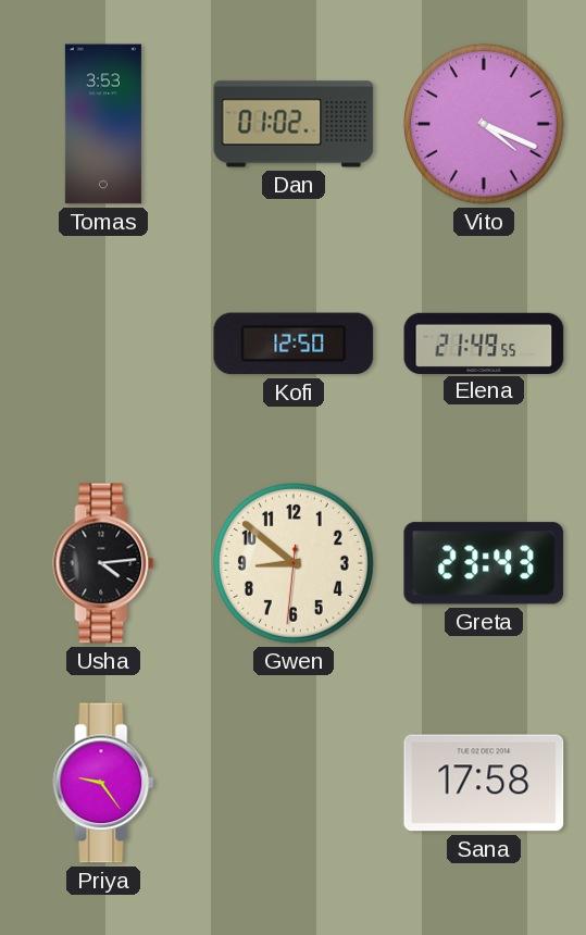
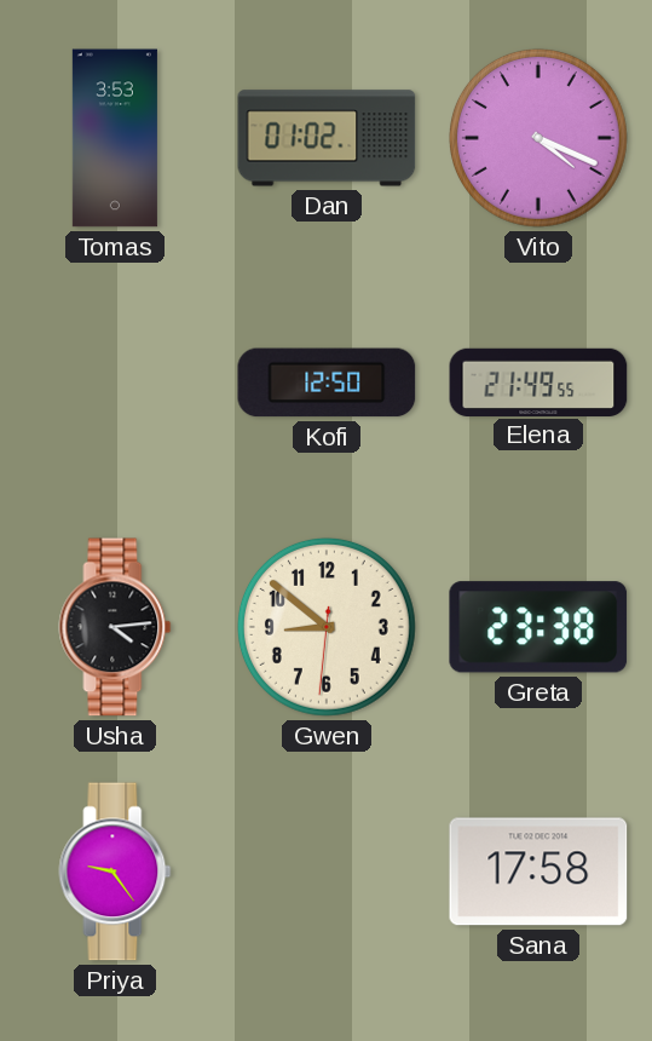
Greta: 23:43 -> 23:38 (538, 627)
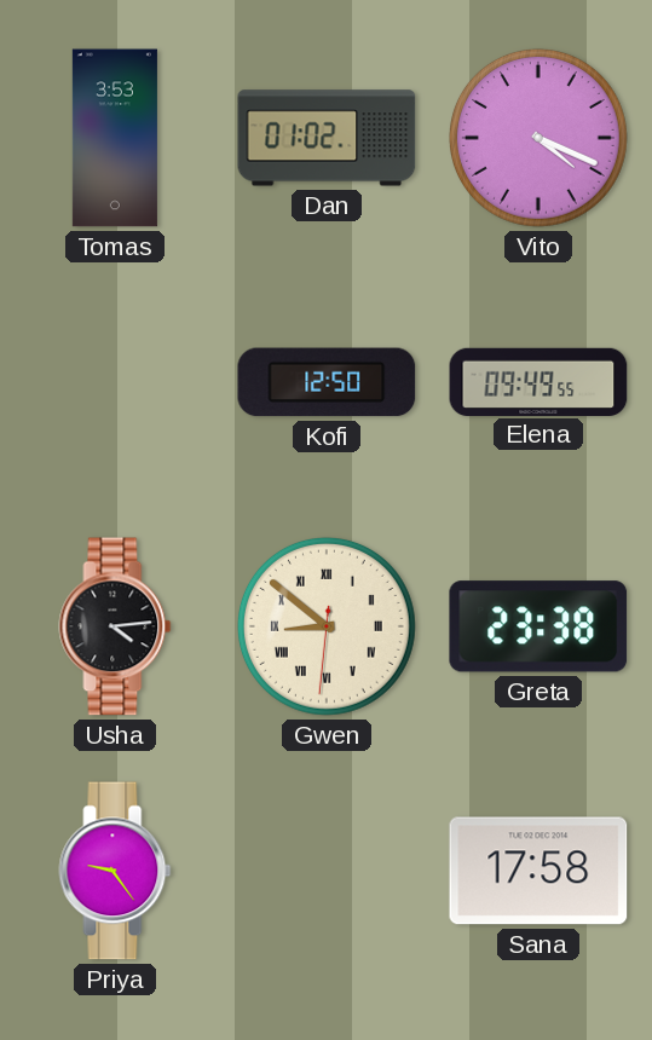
Elena: 21:49 -> 09:49 (538, 381)
Gwen numerals: Arabic -> Roman (327, 626)
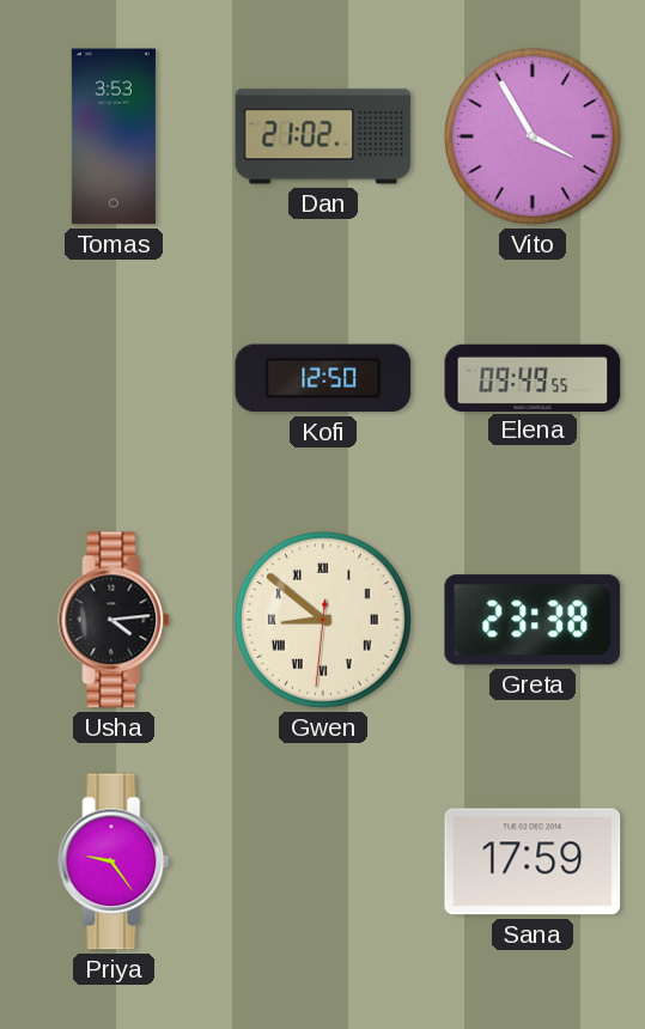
Dan: 01:02 -> 21:02 (323, 136)
Vito: 4:19 -> 3:55 (533, 136)
Sana: 17:58 -> 17:59 (533, 861)
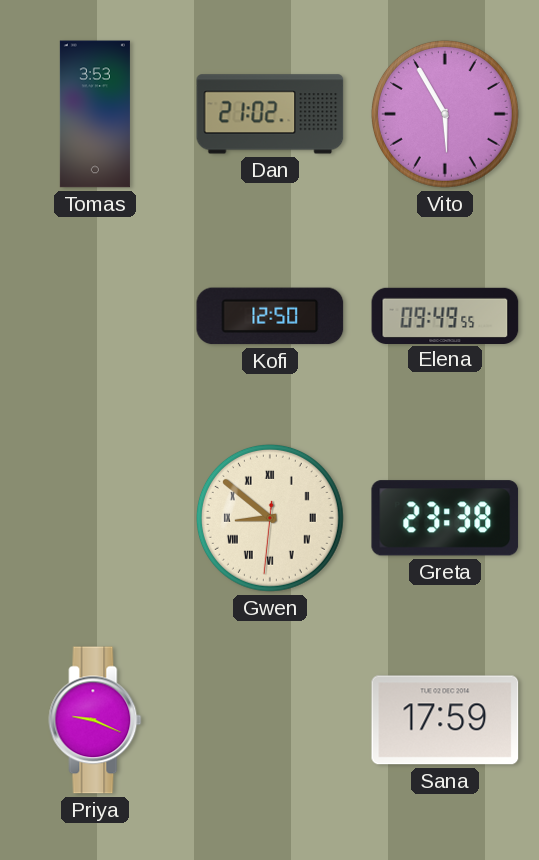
Vito: 3:55 -> 5:55 (445, 114)
Usha: 4:14 -> none (114, 620)
Priya: 9:24 -> 9:19 (95, 720)
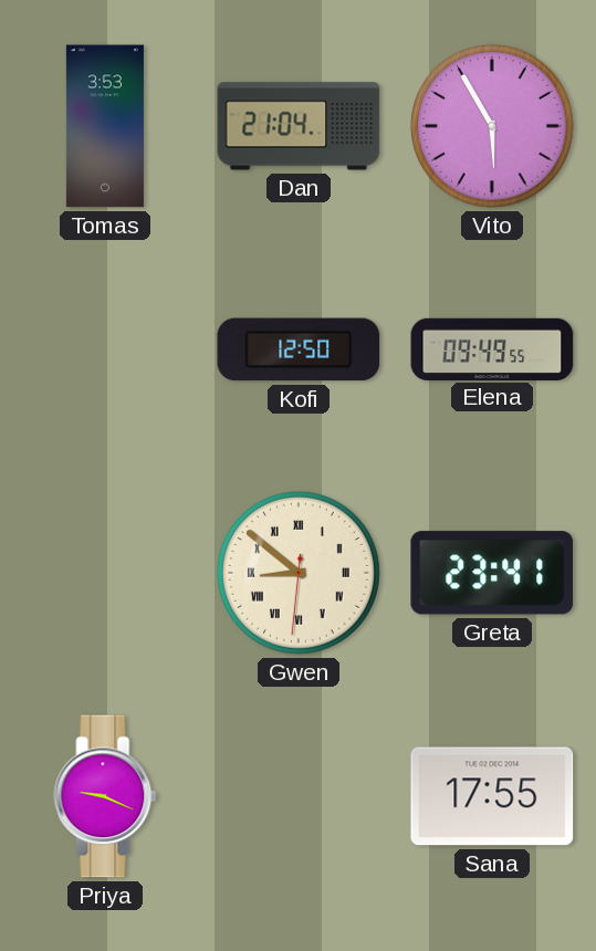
Dan: 21:02 -> 21:04 (299, 126)
Greta: 23:38 -> 23:41 (492, 573)
Sana: 17:59 -> 17:55 (492, 796)
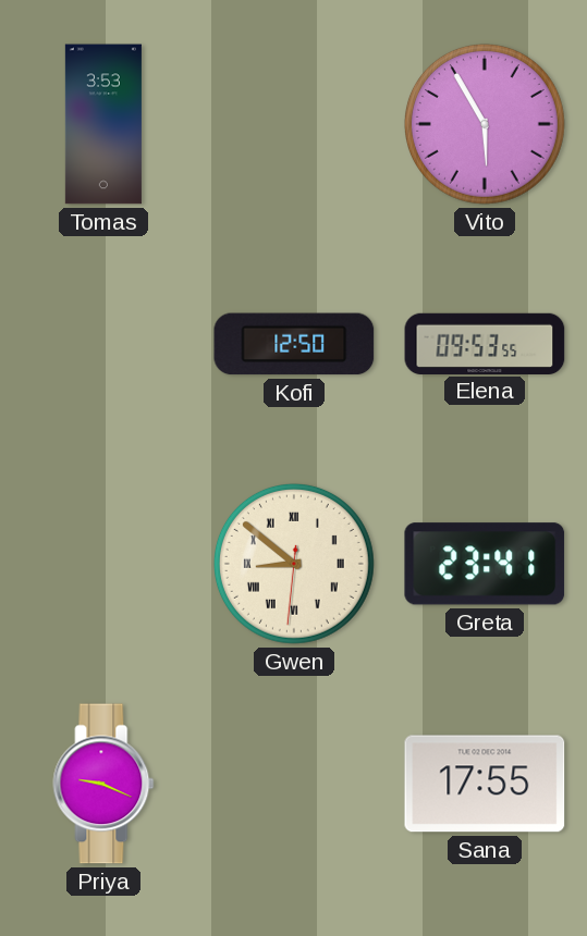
Dan: 21:04 -> none (299, 126)
Elena: 09:49 -> 09:53 (485, 343)
